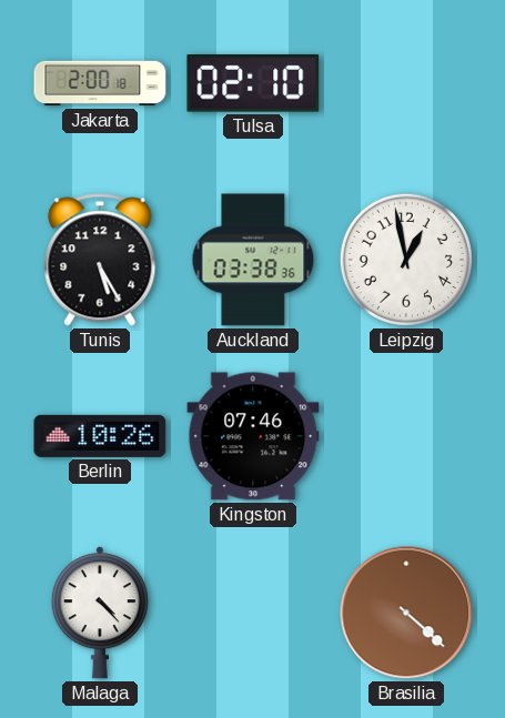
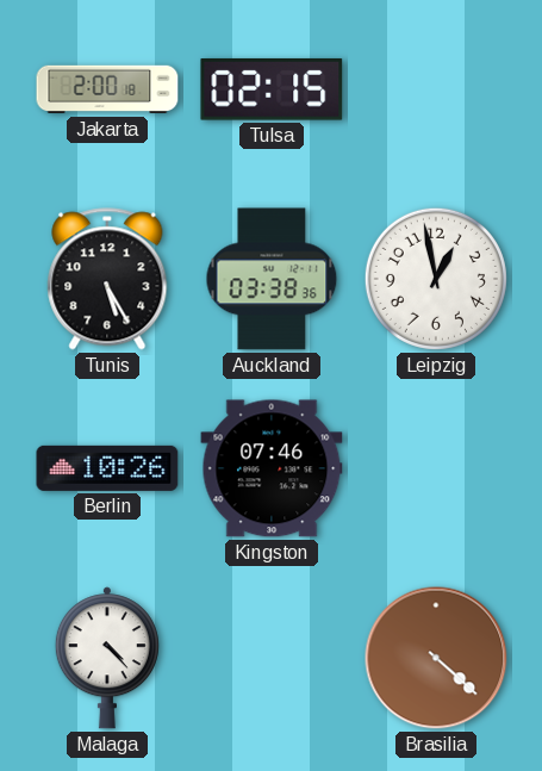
Tulsa: 02:10 -> 02:15 (272, 89)
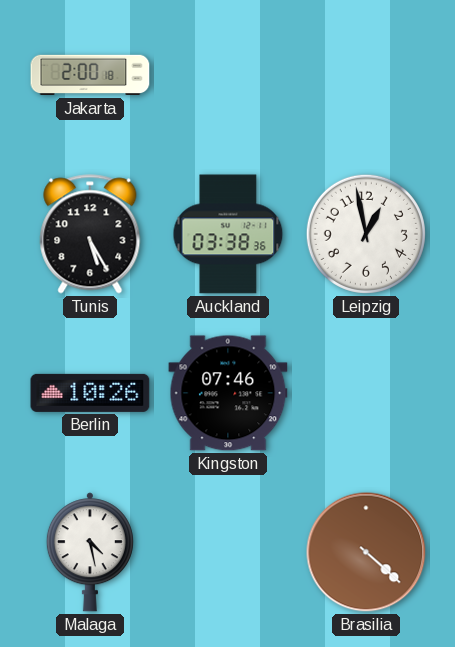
Tulsa: 02:15 -> none (272, 89)
Malaga: 4:23 -> 4:28 (90, 552)
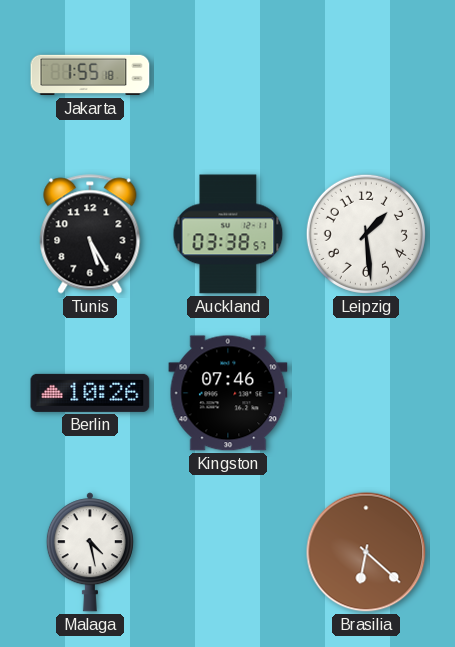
Jakarta: 2:00 -> 1:55 (90, 75)
Auckland: 03:38:36 -> 03:38:57 (228, 234)
Leipzig: 12:58 -> 1:29 (366, 234)
Brasilia: 4:22 -> 6:22 (366, 552)
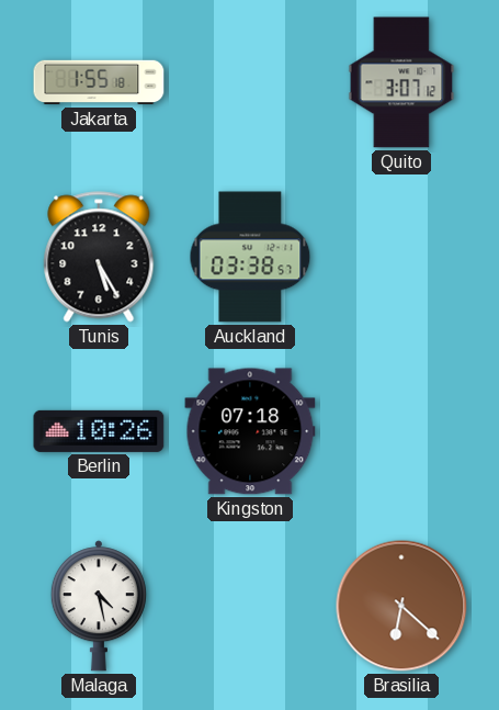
Quito: none -> 3:07 (401, 82)
Leipzig: 1:29 -> none (366, 234)
Kingston: 07:46 -> 07:18 (250, 431)
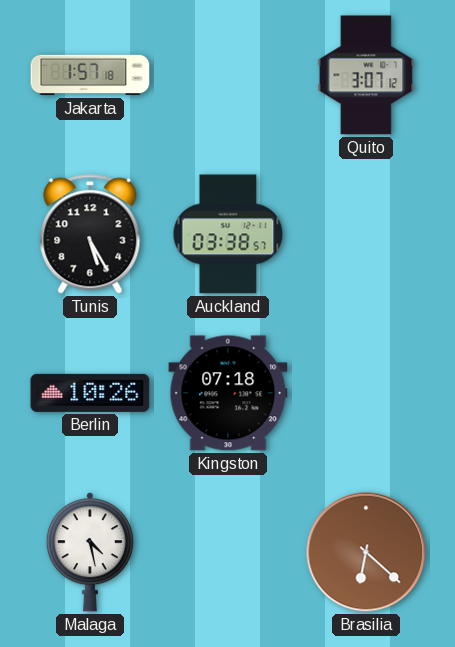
Jakarta: 1:55 -> 1:57 (90, 75)
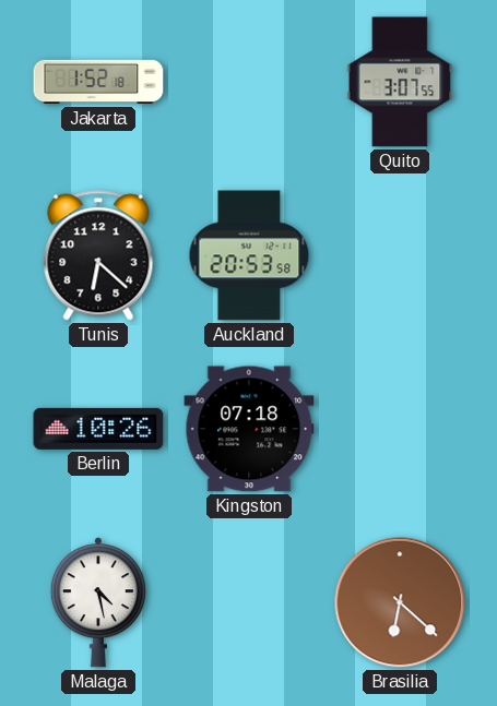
Jakarta: 1:57 -> 1:52 (98, 82)
Quito: 3:07:12 -> 3:07:55 (400, 82)
Tunis: 5:25 -> 6:22 (98, 255)
Auckland: 03:38 -> 20:53 (249, 255)
